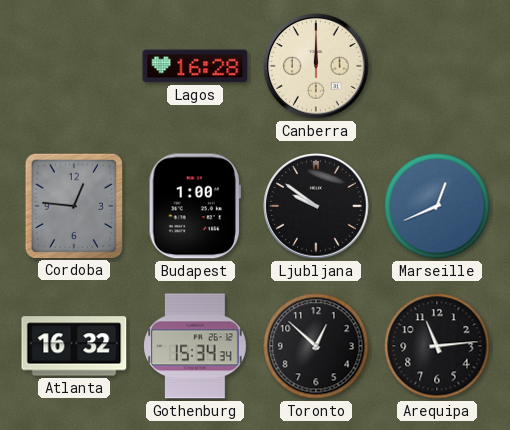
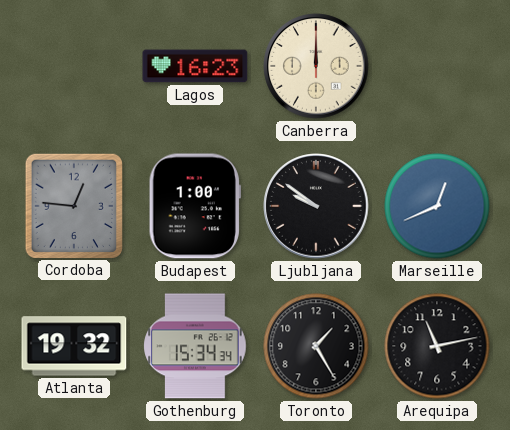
Lagos: 16:28 -> 16:23 (195, 66)
Atlanta: 16:32 -> 19:32 (74, 346)
Toronto: 12:52 -> 1:25 (316, 346)
Arequipa: 11:14 -> 11:13 (437, 346)
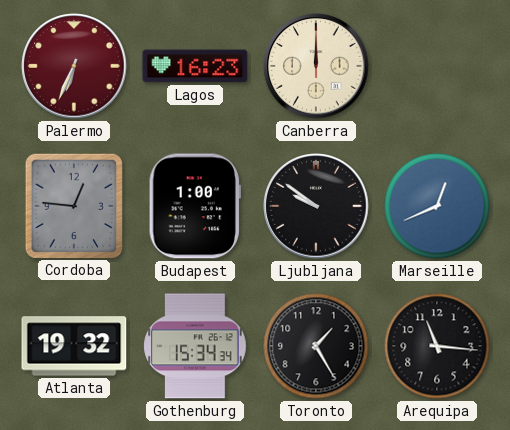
Palermo: none -> 6:34 (74, 66)
Arequipa: 11:13 -> 11:16 (437, 346)
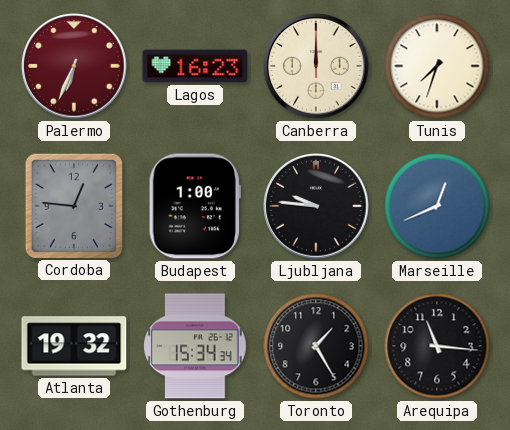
Tunis: none -> 7:33 (437, 66)
Ljubljana: 9:51 -> 9:46 (316, 206)
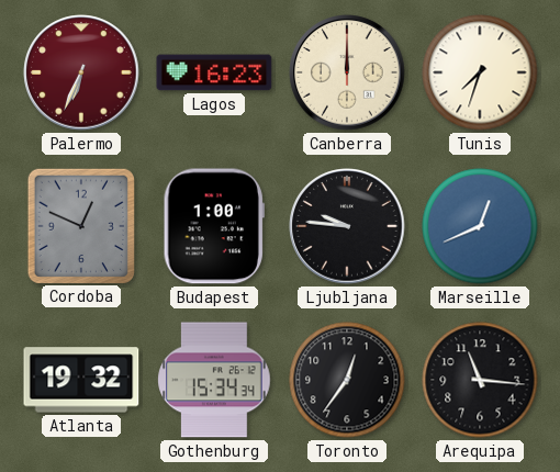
Cordoba: 12:46 -> 12:49 (80, 225)
Toronto: 1:25 -> 12:36 (347, 380)
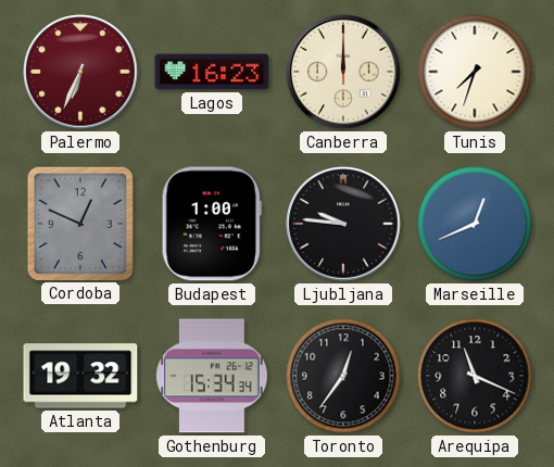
Arequipa: 11:16 -> 11:19 (475, 376)
